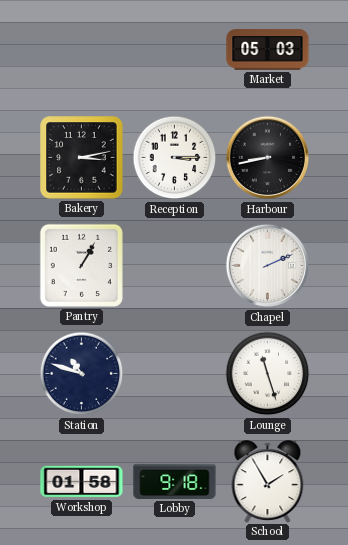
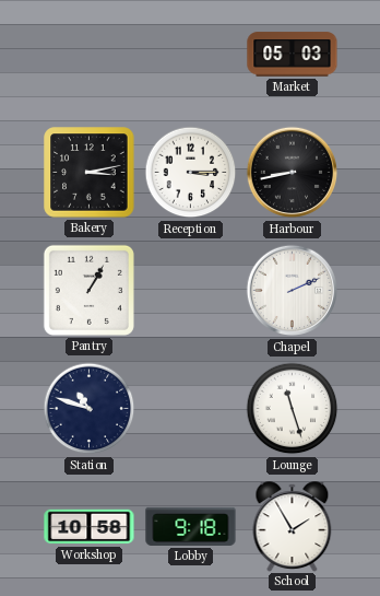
Workshop: 01:58 -> 10:58 (90, 527)
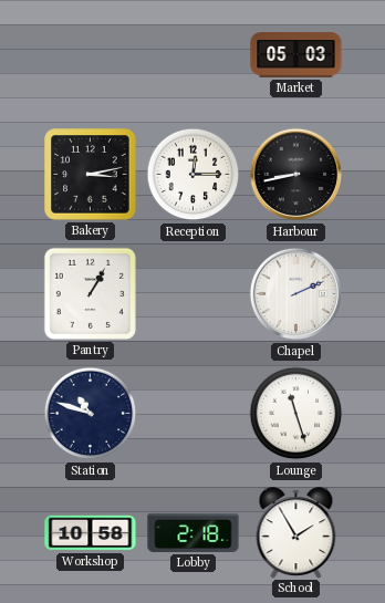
Reception: 3:15 -> 12:15 (194, 175)
Lobby: 9:18 -> 2:18 (194, 532)
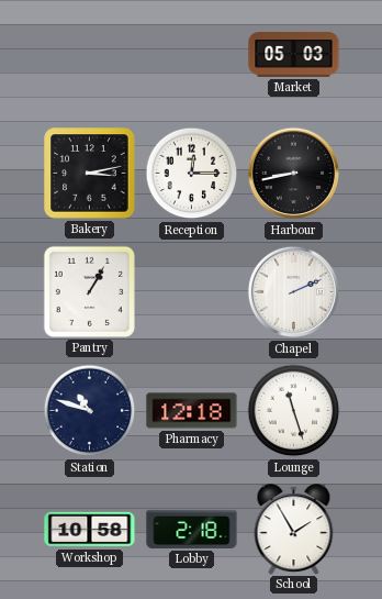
Pharmacy: none -> 12:18 (192, 411)
